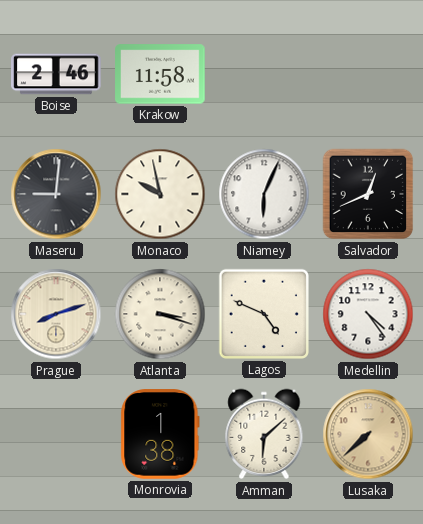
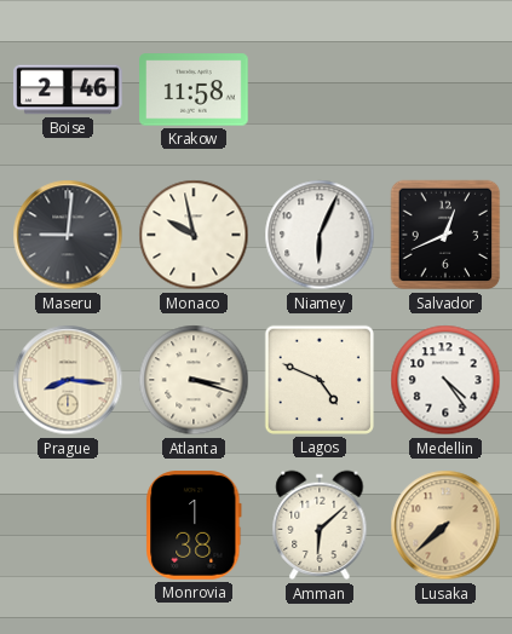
Prague: 8:12 -> 8:16 (68, 380)
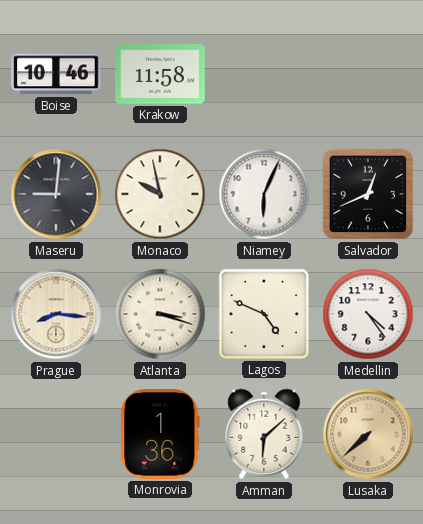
Boise: 2:46 -> 10:46 (56, 74)
Monrovia: 1:38 -> 1:36 (160, 434)
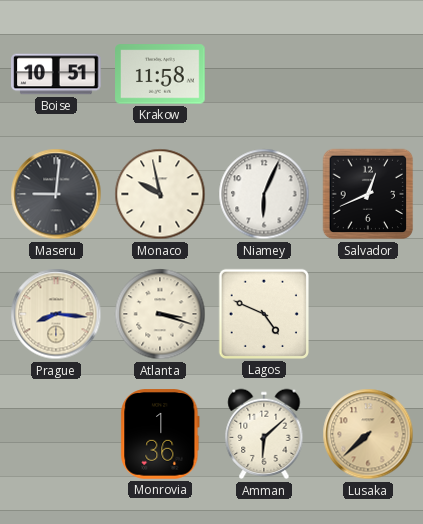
Boise: 10:46 -> 10:51 (56, 74)
Medellin: 4:24 -> none (368, 314)
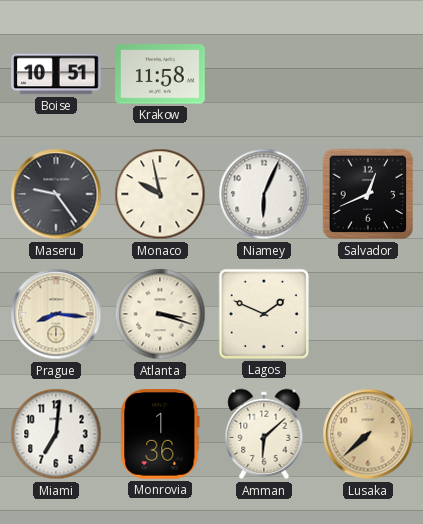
Maseru: 9:01 -> 9:24 (56, 194)
Lagos: 4:49 -> 1:49 (264, 314)
Miami: none -> 7:01 (56, 434)
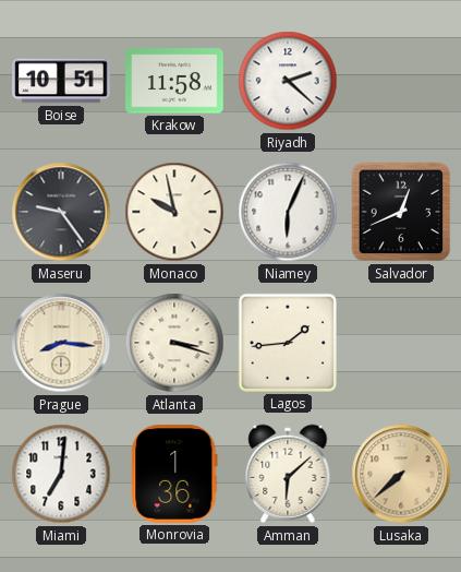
Riyadh: none -> 2:22 (288, 81)
Lagos: 1:49 -> 1:44 (288, 343)
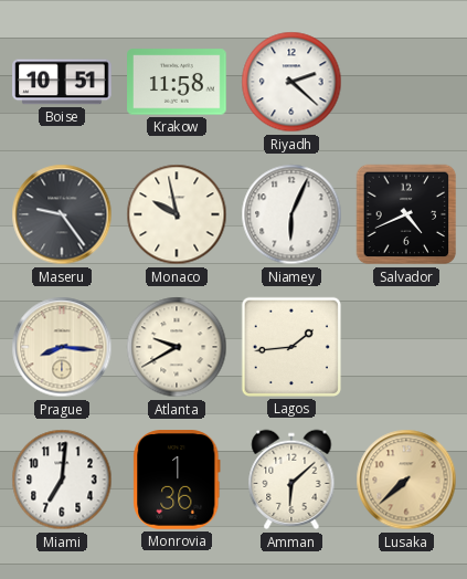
Salvador: 12:41 -> 4:41 (406, 214)
Atlanta: 3:18 -> 9:40 (177, 347)
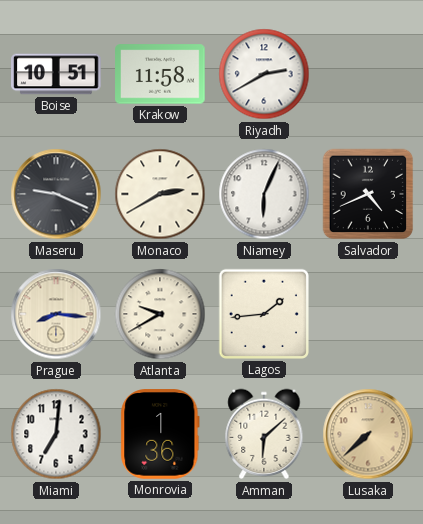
Riyadh: 2:22 -> 2:40 (264, 74)
Maseru: 9:24 -> 9:19 (56, 194)
Monaco: 9:58 -> 2:40 (160, 194)
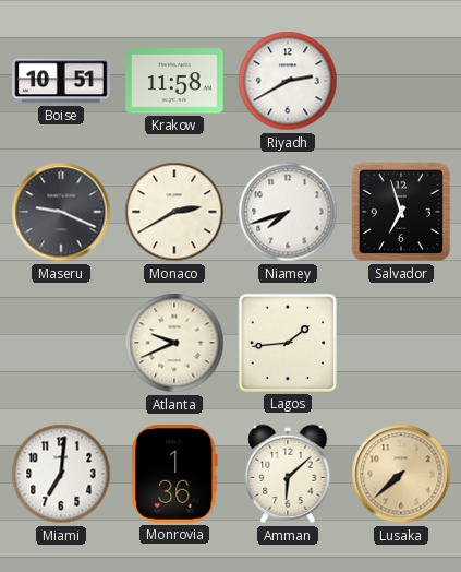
Niamey: 6:04 -> 7:42 (288, 212)
Salvador: 4:41 -> 6:57 (401, 212)
Prague: 8:16 -> none (56, 314)
Atlanta: 9:40 -> 9:41 (174, 343)
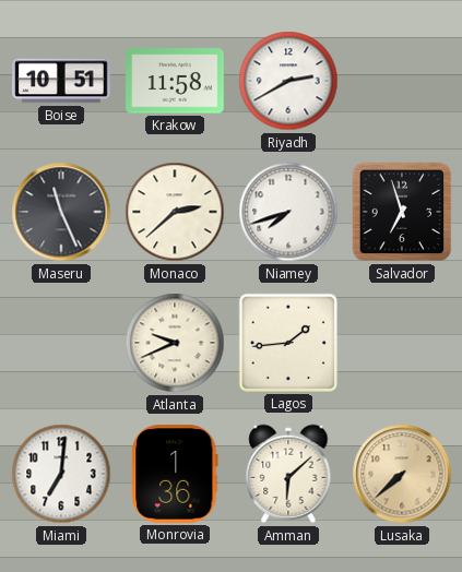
Maseru: 9:19 -> 11:26 (61, 212)
Monaco: 2:40 -> 2:38 (175, 212)
